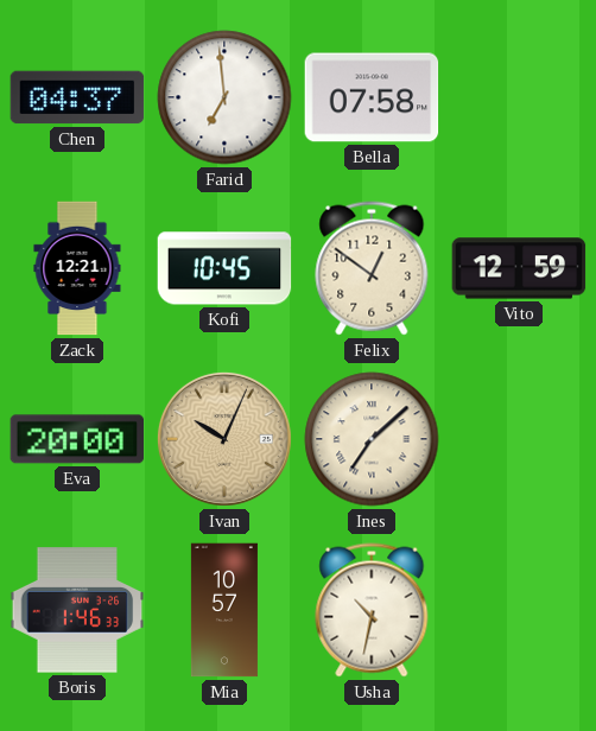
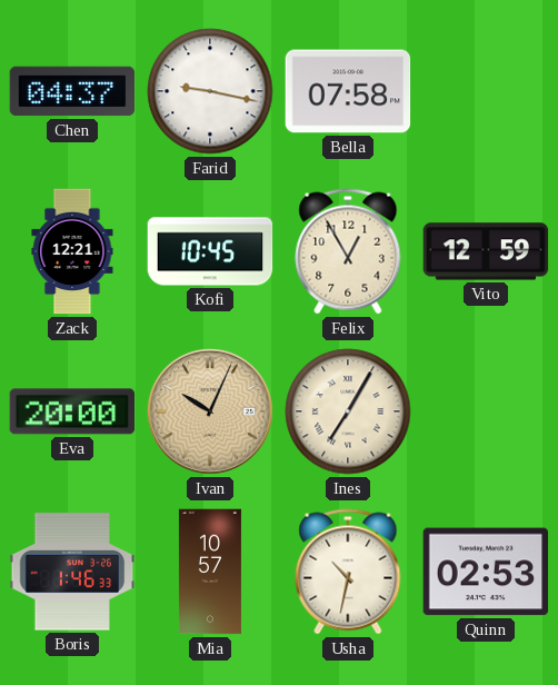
Farid: 6:59 -> 9:17 (210, 91)
Felix: 12:51 -> 12:55 (348, 251)
Ines: 7:08 -> 7:05 (348, 411)
Quinn: none -> 02:53 (486, 572)
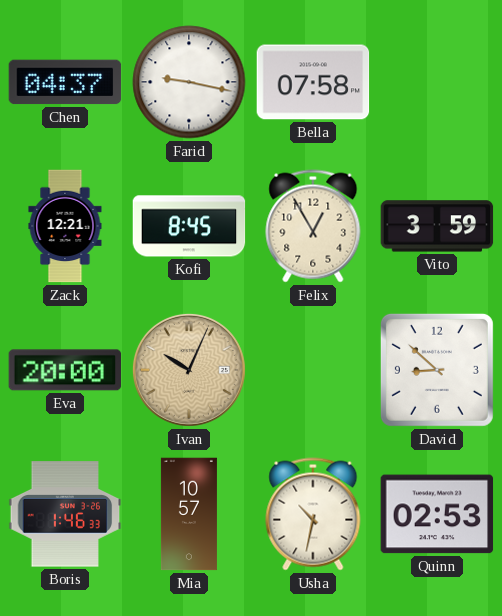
Kofi: 10:45 -> 8:45 (189, 226)
Vito: 12:59 -> 3:59 (437, 226)
Ines: 7:05 -> none (348, 411)
David: none -> 8:52 (437, 370)
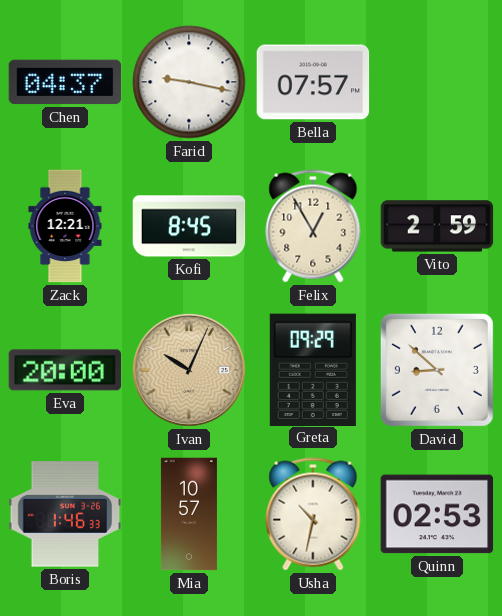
Bella: 07:58 -> 07:57 (313, 82)
Vito: 3:59 -> 2:59 (437, 226)
Greta: none -> 09:29 (313, 369)
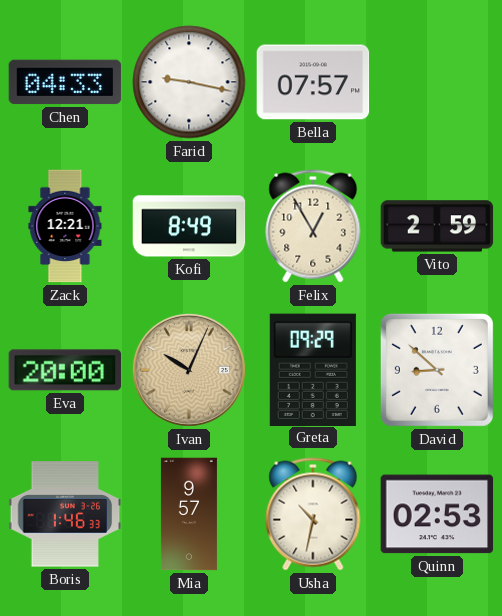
Chen: 04:37 -> 04:33 (65, 82)
Kofi: 8:45 -> 8:49 (189, 226)
Mia: 10:57 -> 9:57 (189, 514)
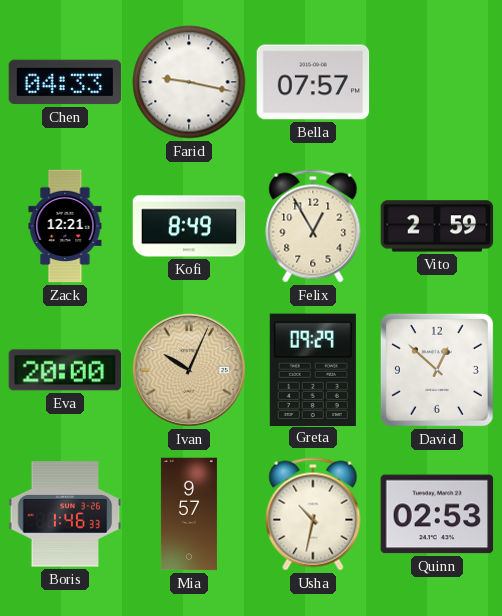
David: 8:52 -> 12:52 (437, 370)
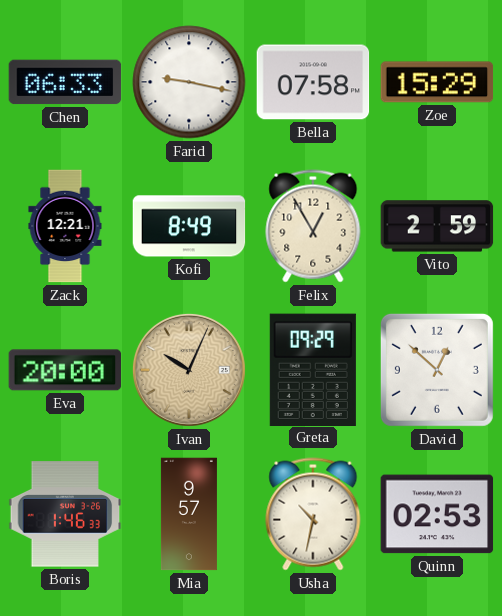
Chen: 04:33 -> 06:33 (65, 82)
Bella: 07:57 -> 07:58 (313, 82)
Zoe: none -> 15:29 (437, 82)
